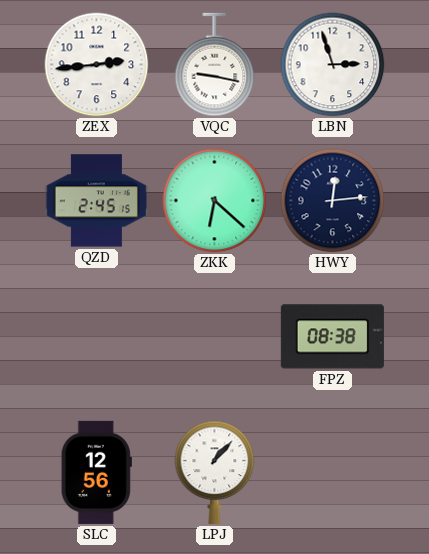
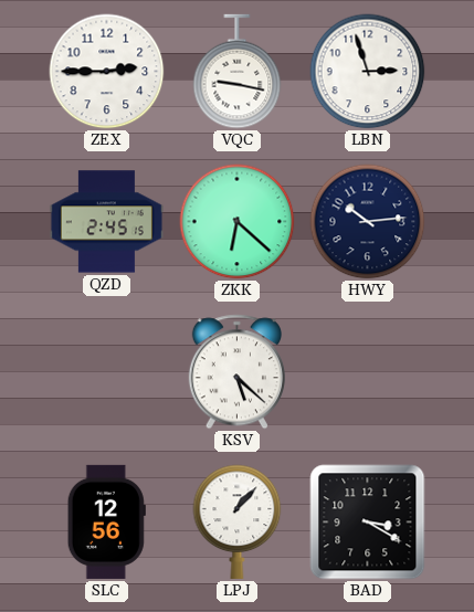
ZEX: 2:44 -> 2:45 (107, 72)
HWY: 12:14 -> 10:14 (368, 222)
KSV: none -> 5:22 (236, 372)
FPZ: 08:38 -> none (332, 337)
BAD: none -> 3:20 (368, 523)
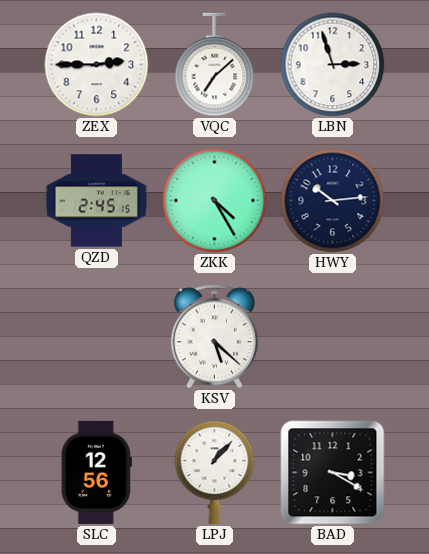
VQC: 9:17 -> 7:08 (215, 65)
ZKK: 6:22 -> 4:25 (215, 201)
